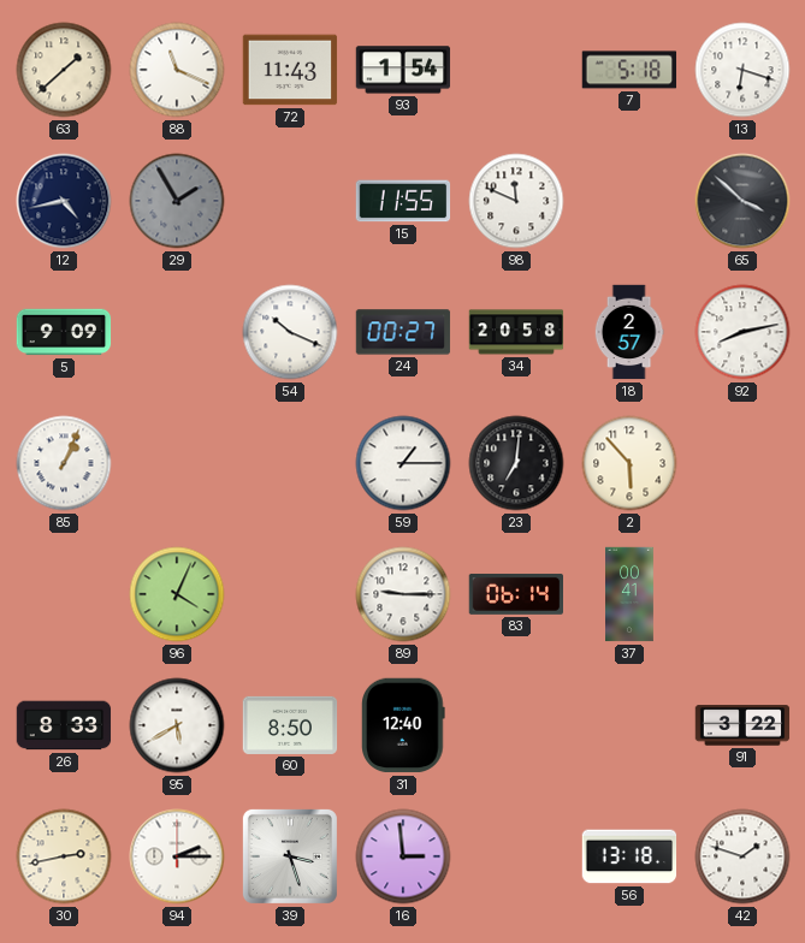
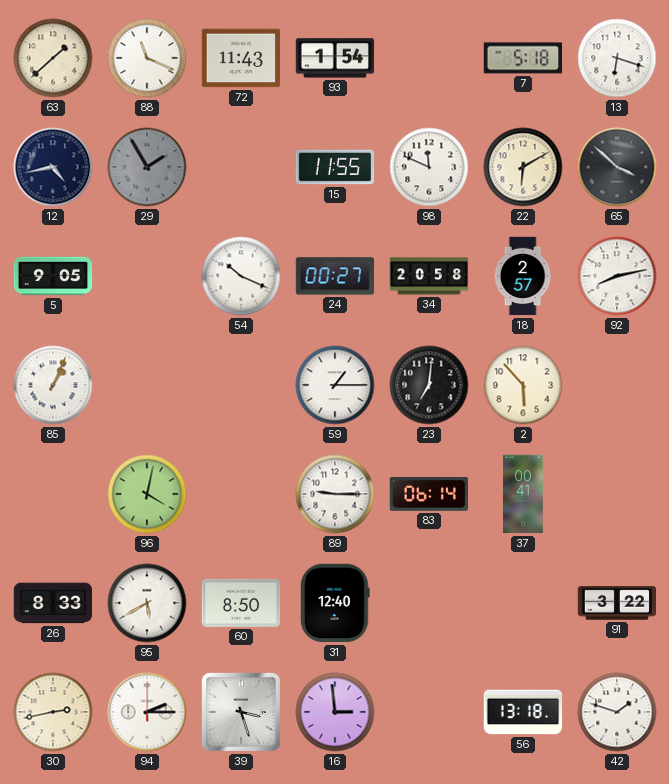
22: none -> 6:10 (523, 167)
5: 9:09 -> 9:05 (53, 276)
96: 4:04 -> 4:02 (147, 494)
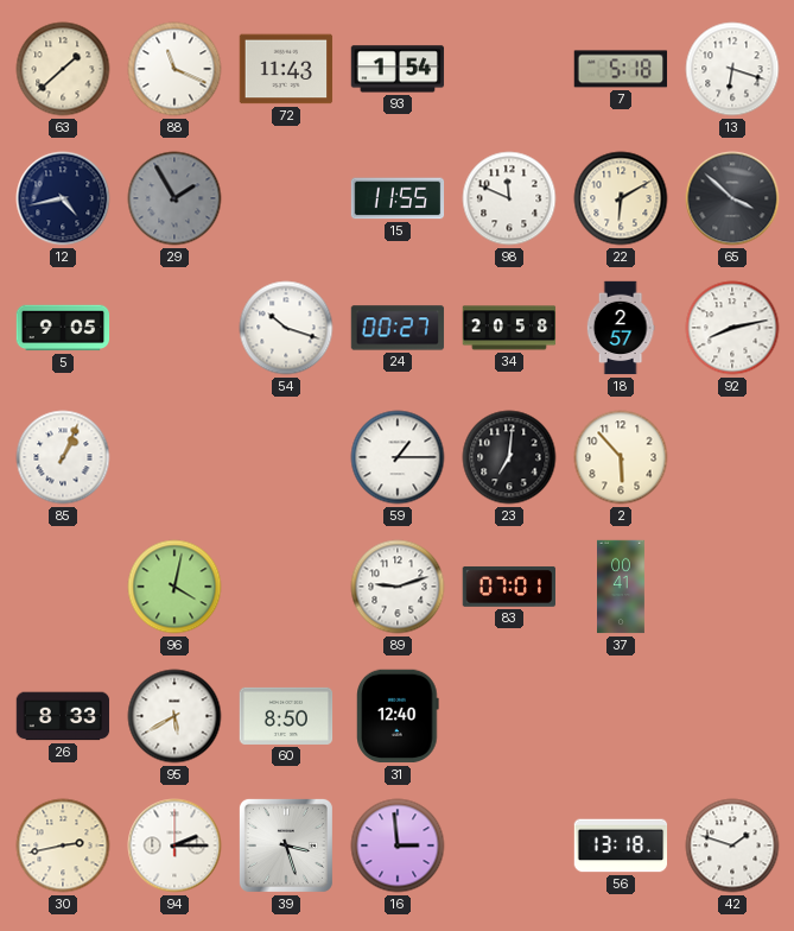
54: 10:19 -> 10:18 (286, 328)
89: 9:15 -> 9:12 (398, 587)
83: 06:14 -> 07:01 (509, 587)
91: 3:22 -> none (617, 603)
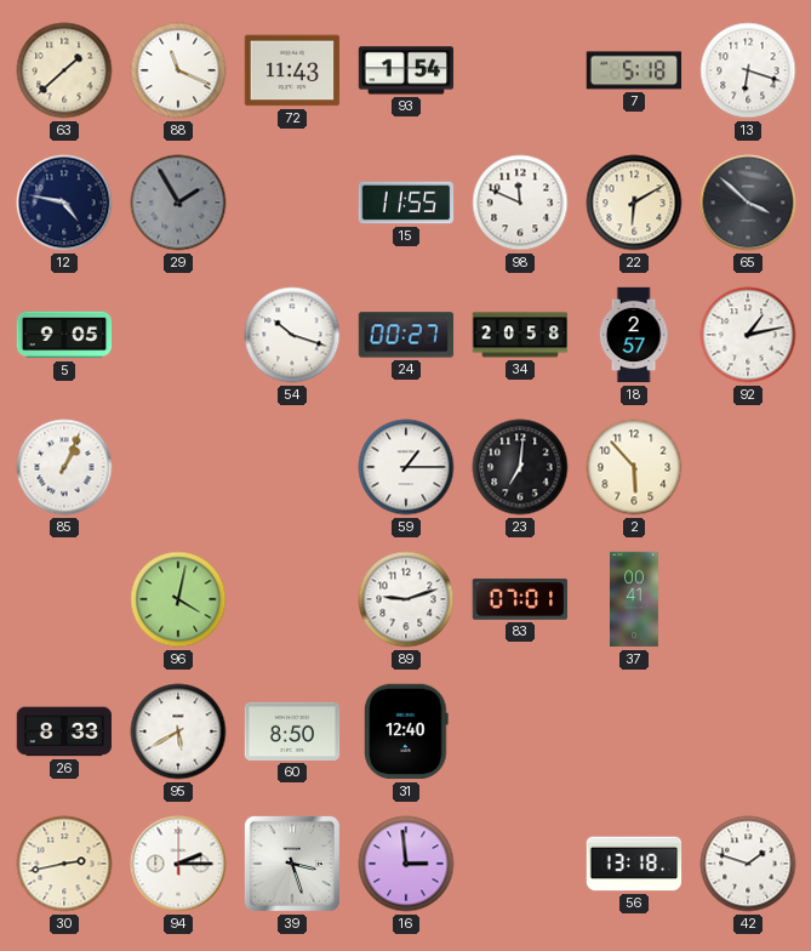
12: 4:43 -> 4:47 (64, 203)
92: 8:13 -> 1:13 (748, 335)
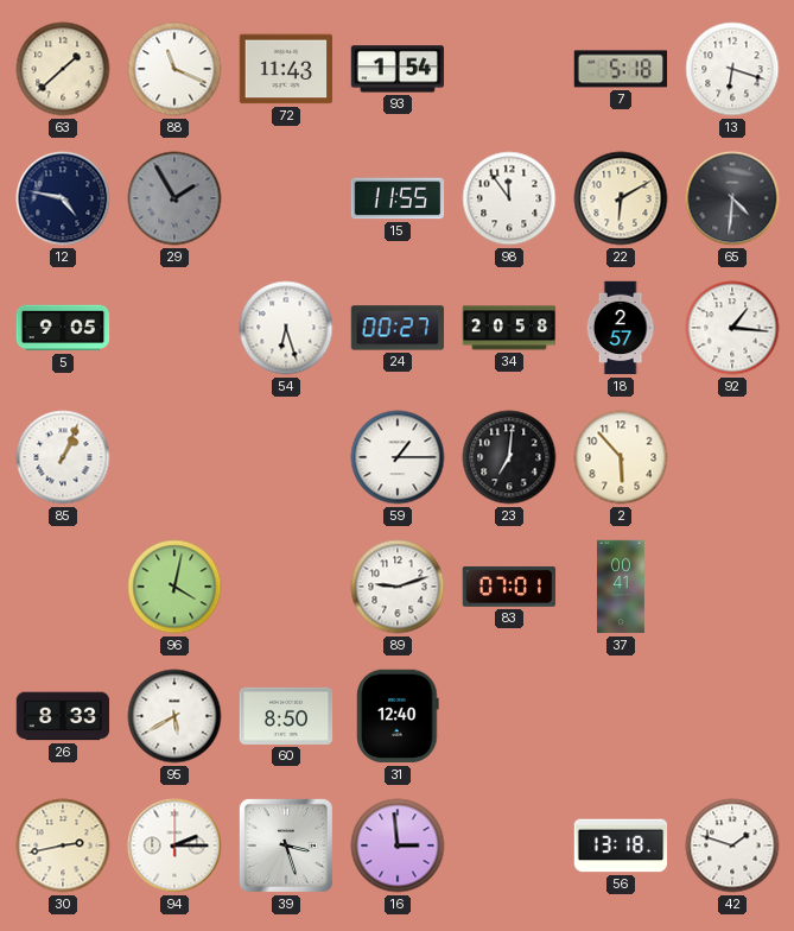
98: 11:49 -> 11:54 (509, 198)
65: 3:52 -> 4:31 (732, 198)
54: 10:18 -> 6:27 (286, 328)
92: 1:13 -> 1:16 (732, 328)
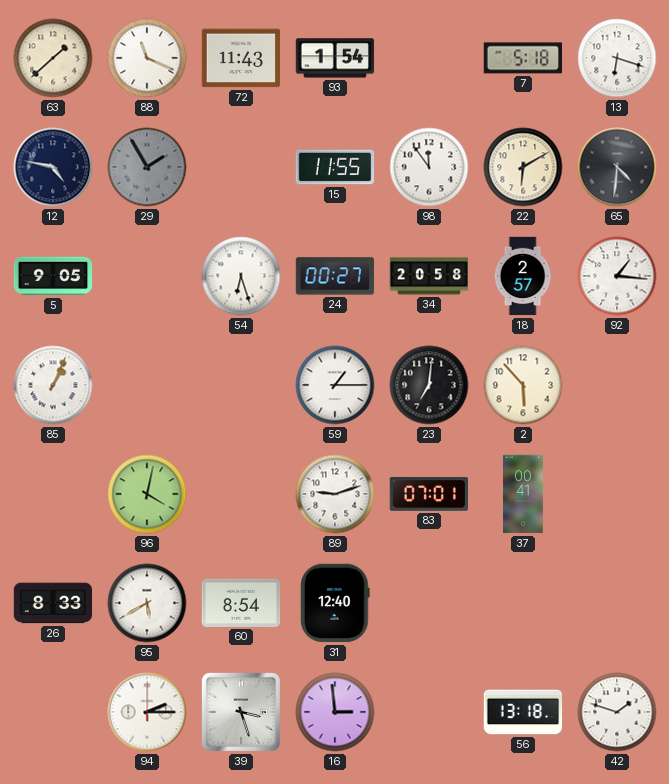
60: 8:50 -> 8:54 (241, 603)
30: 2:43 -> none (63, 845)
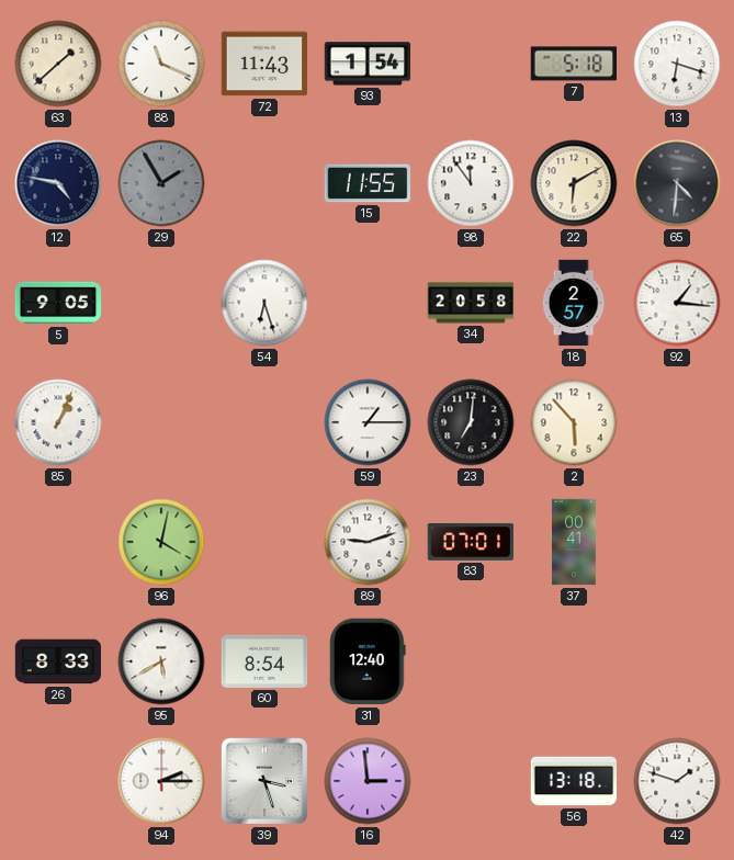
24: 00:27 -> none (335, 276)
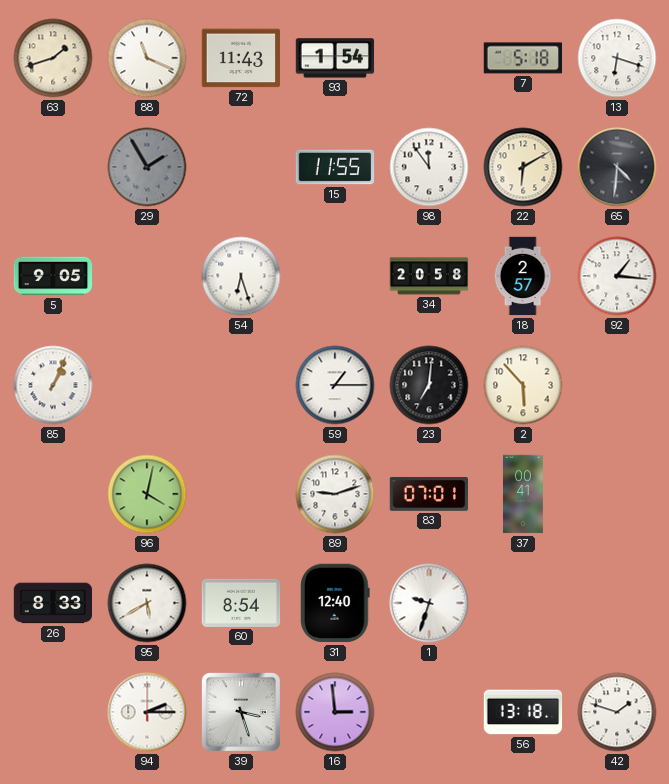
63: 1:38 -> 1:42 (53, 58)
12: 4:47 -> none (58, 183)
1: none -> 9:33 (429, 603)
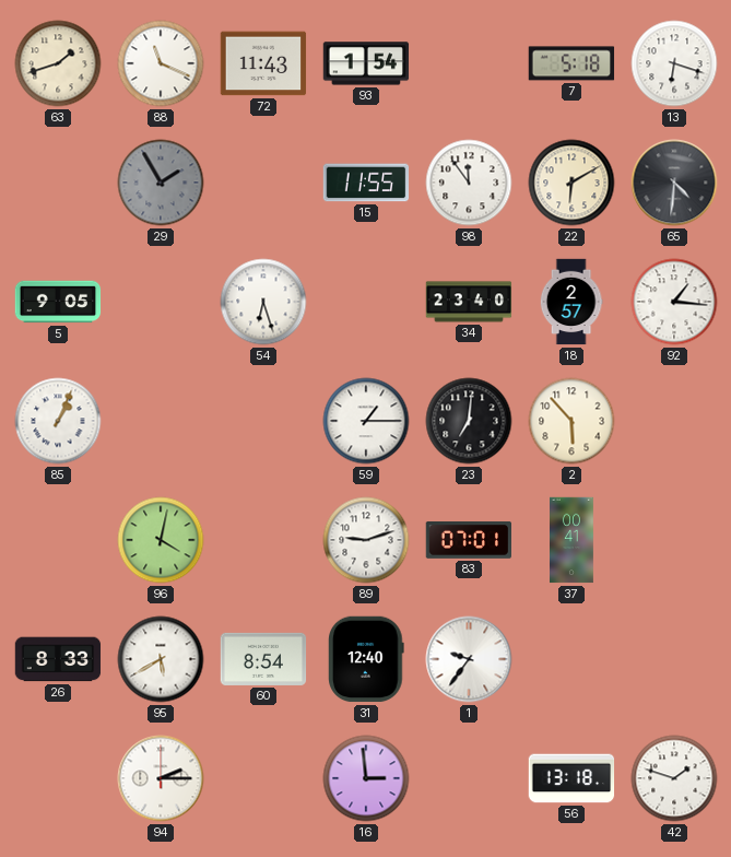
34: 20:58 -> 23:40 (469, 302)
1: 9:33 -> 9:36 (469, 659)
39: 3:27 -> none (241, 712)
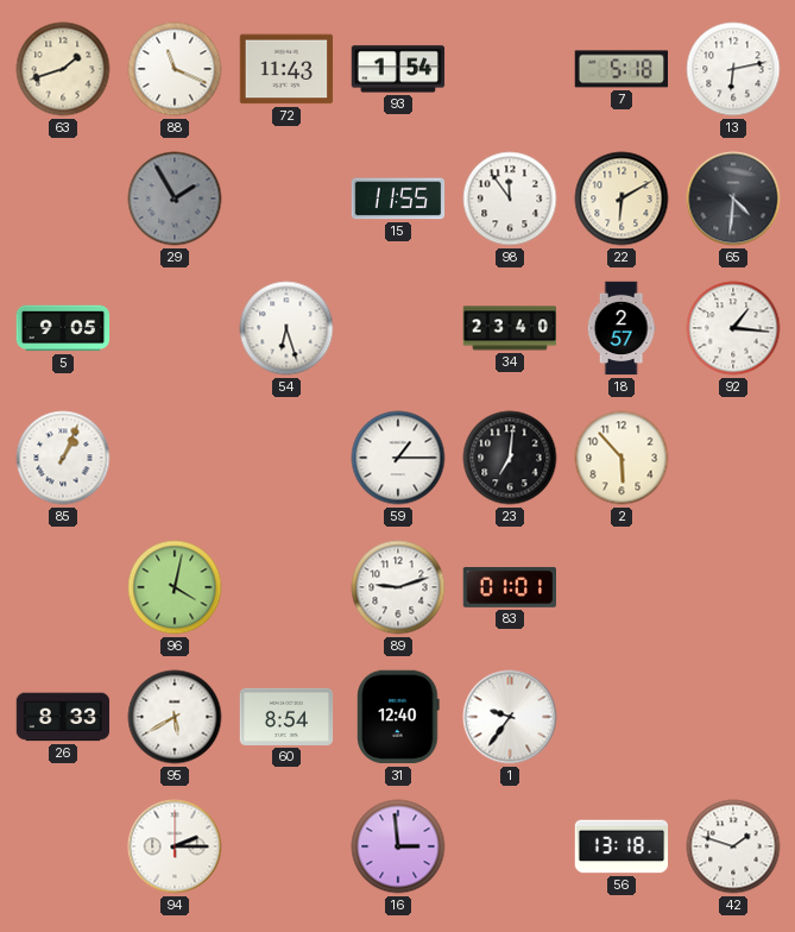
13: 6:18 -> 6:13 (733, 69)
83: 07:01 -> 01:01 (510, 587)
37: 00:41 -> none (573, 540)
